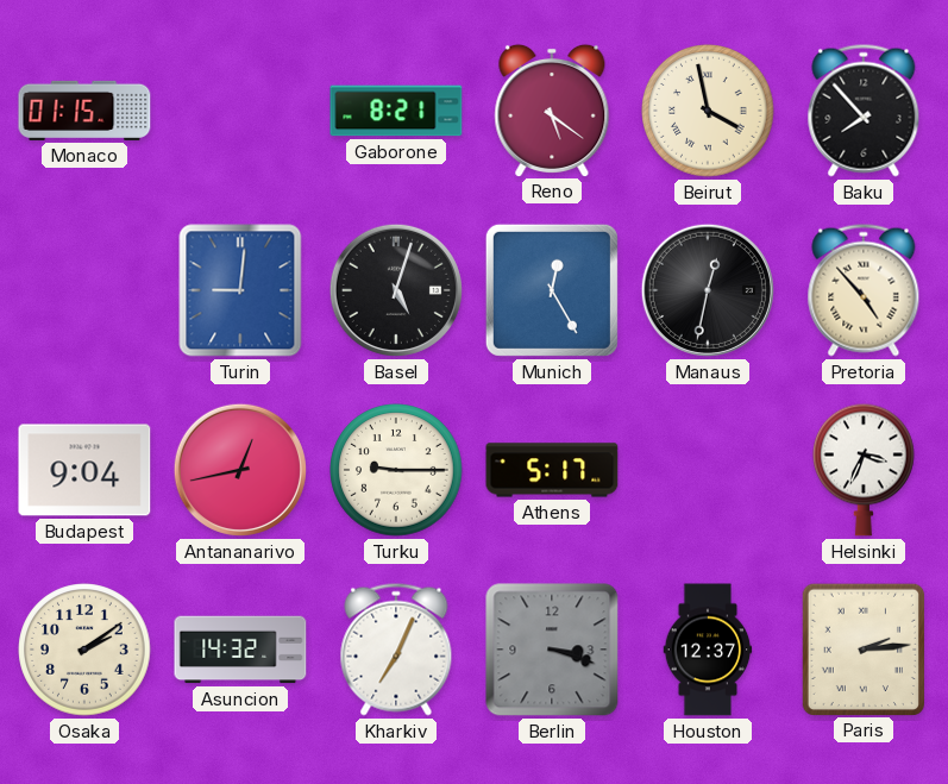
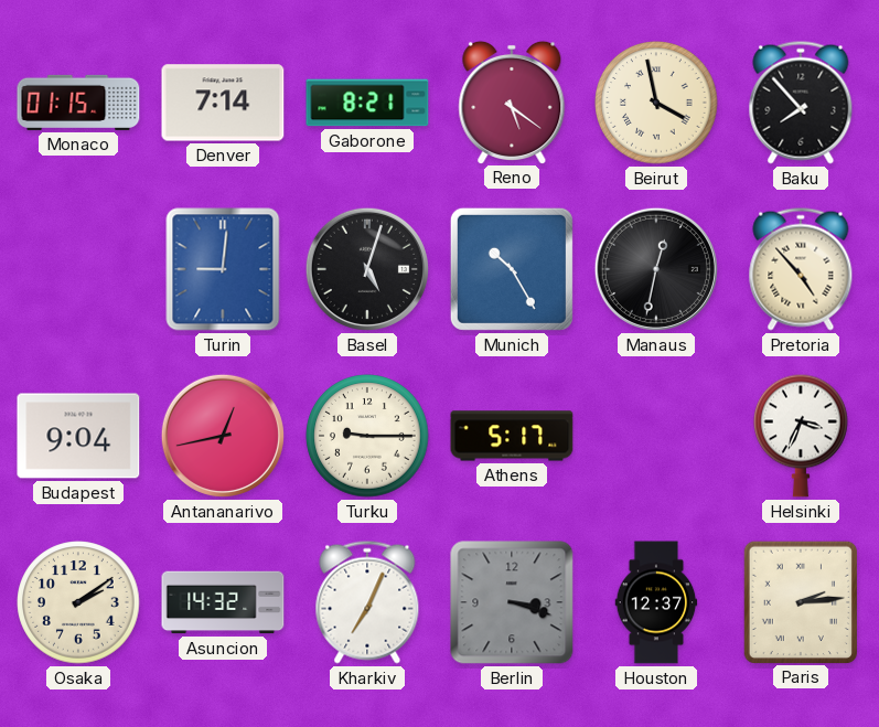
Denver: none -> 7:14 (223, 103)
Munich: 12:25 -> 10:25 (512, 269)
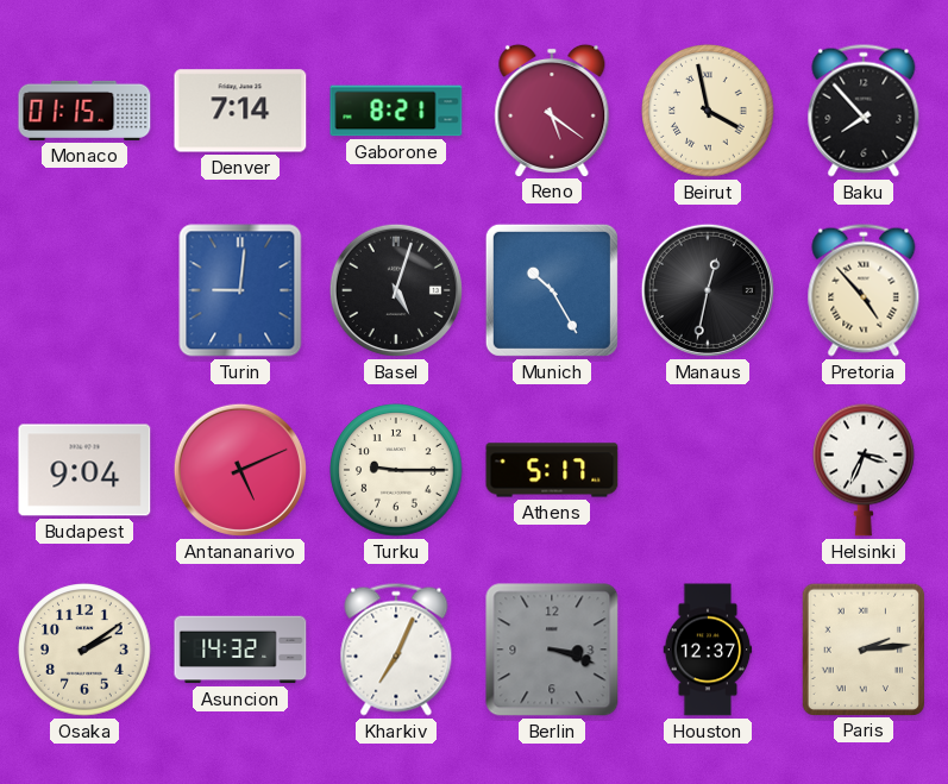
Antananarivo: 12:43 -> 5:11 (240, 470)
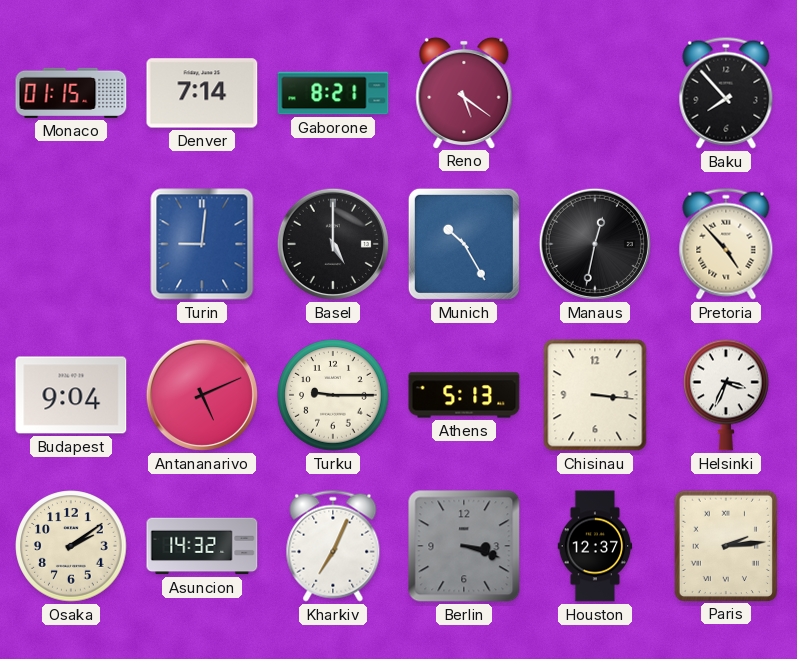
Beirut: 3:58 -> none (708, 111)
Basel: 5:03 -> 5:00 (333, 244)
Athens: 5:17 -> 5:13 (464, 395)
Chisinau: none -> 3:16 (595, 395)
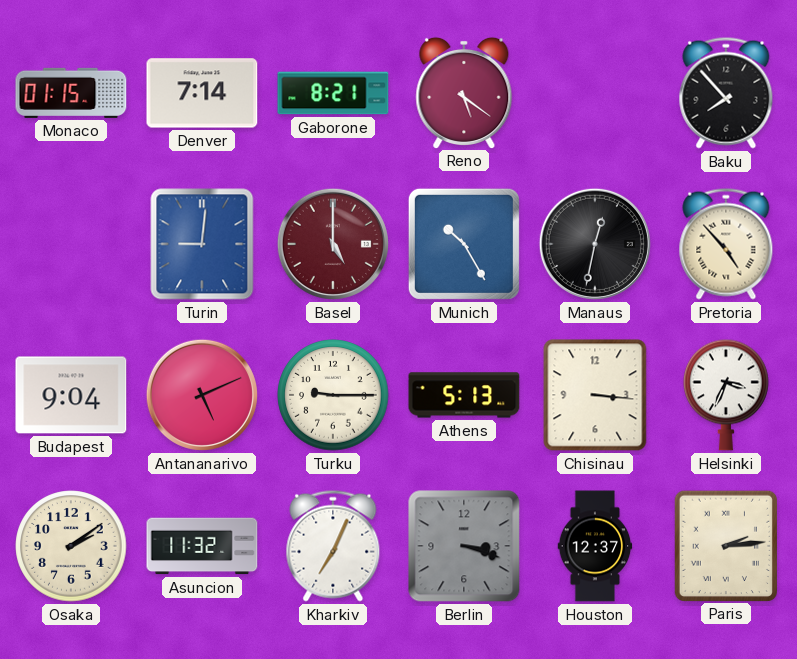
Basel dial: black -> burgundy (333, 244)
Asuncion: 14:32 -> 11:32 (202, 546)
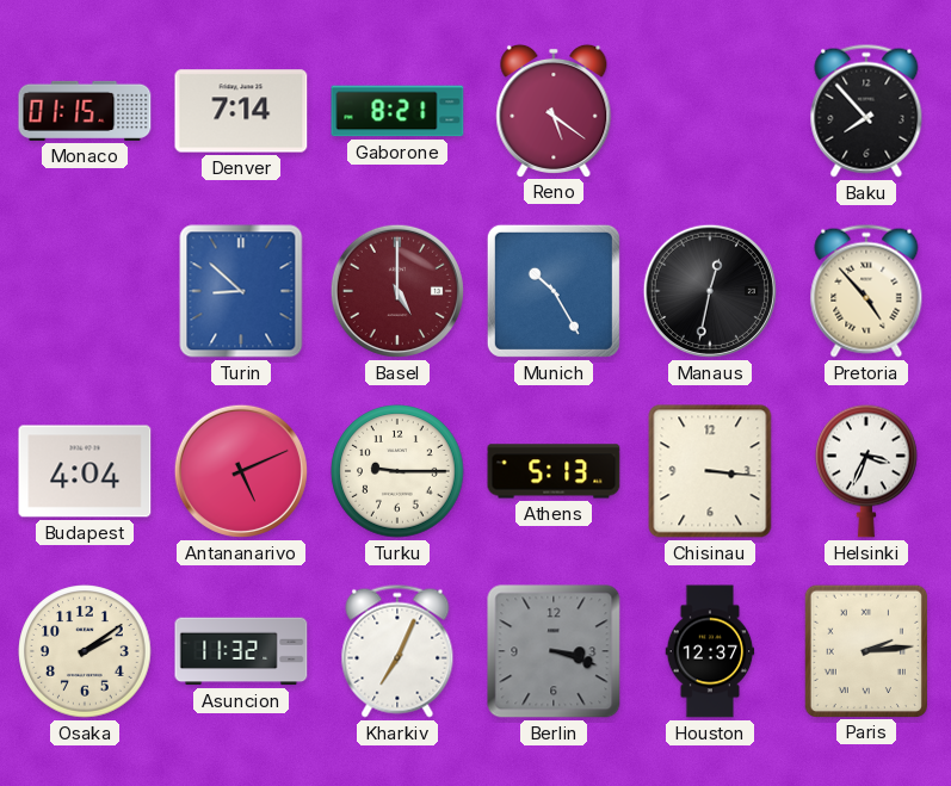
Turin: 9:01 -> 8:52 (241, 291)
Budapest: 9:04 -> 4:04 (85, 471)
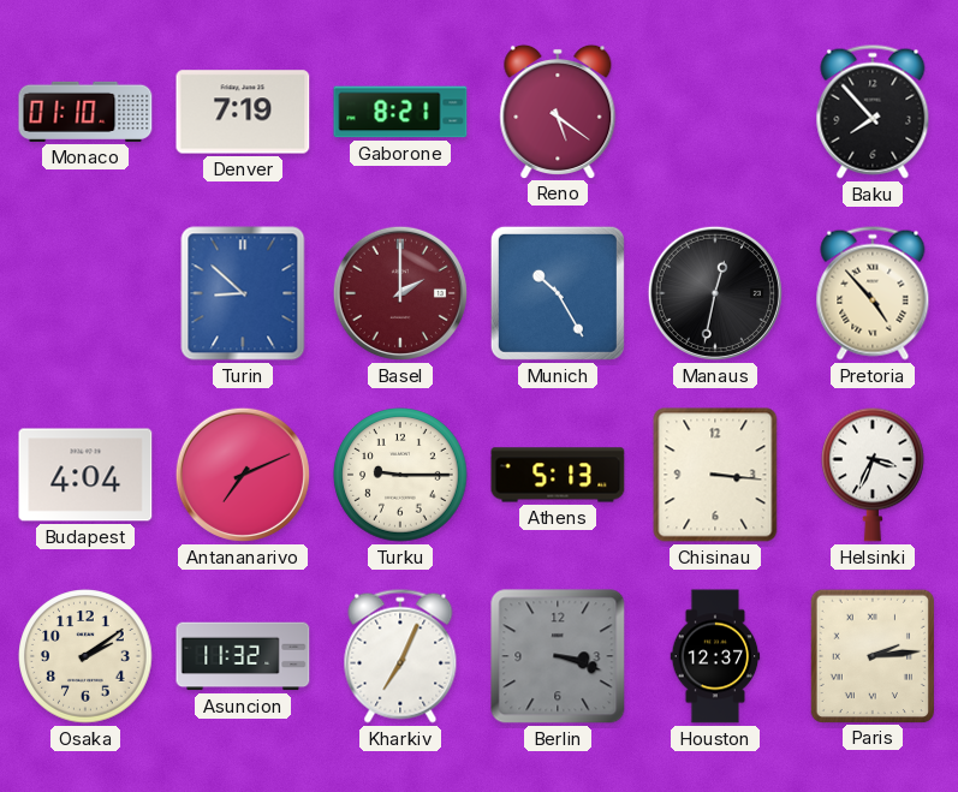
Monaco: 01:15 -> 01:10 (85, 112)
Denver: 7:14 -> 7:19 (243, 112)
Basel: 5:00 -> 2:00 (400, 293)
Antananarivo: 5:11 -> 7:11 (243, 475)
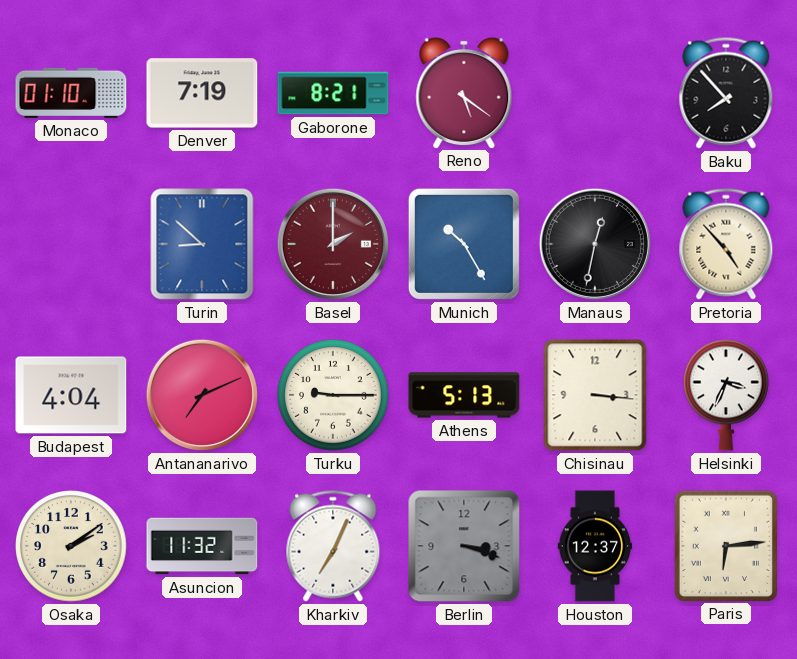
Paris: 2:14 -> 6:14 (725, 545)
